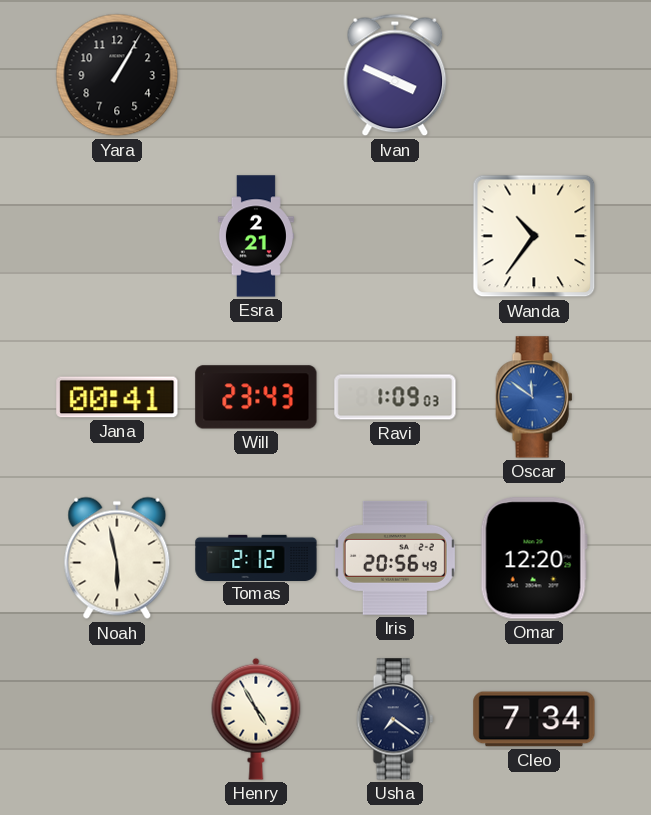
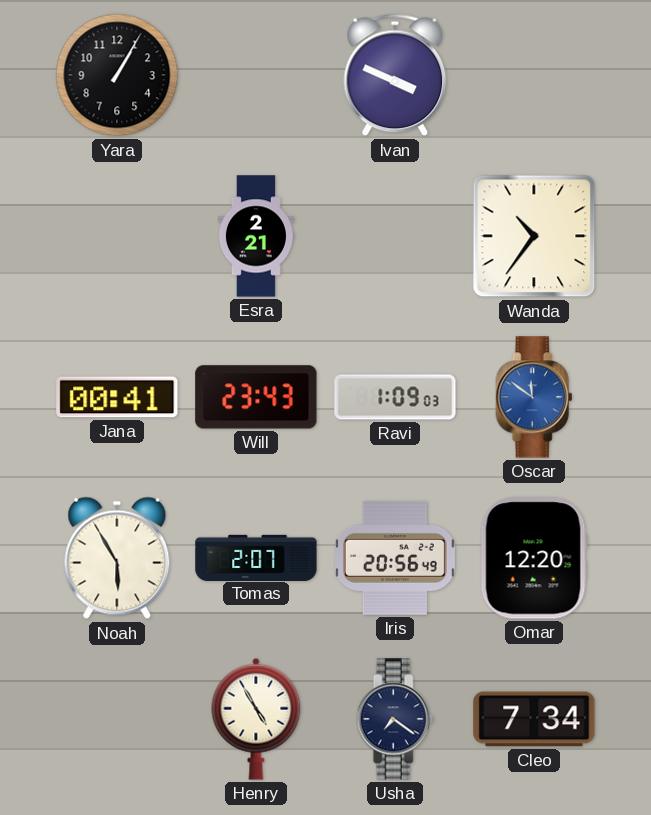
Noah: 5:58 -> 5:55 (117, 558)
Tomas: 2:12 -> 2:07 (256, 557)
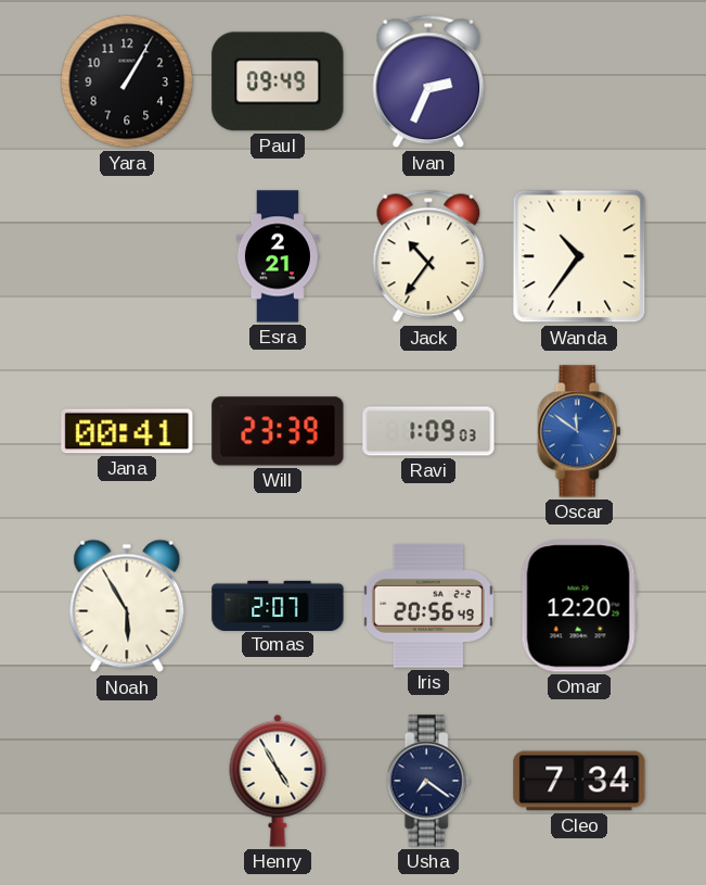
Paul: none -> 09:49 (278, 81)
Ivan: 3:49 -> 2:34 (428, 81)
Jack: none -> 10:36 (428, 256)
Will: 23:43 -> 23:39 (278, 431)
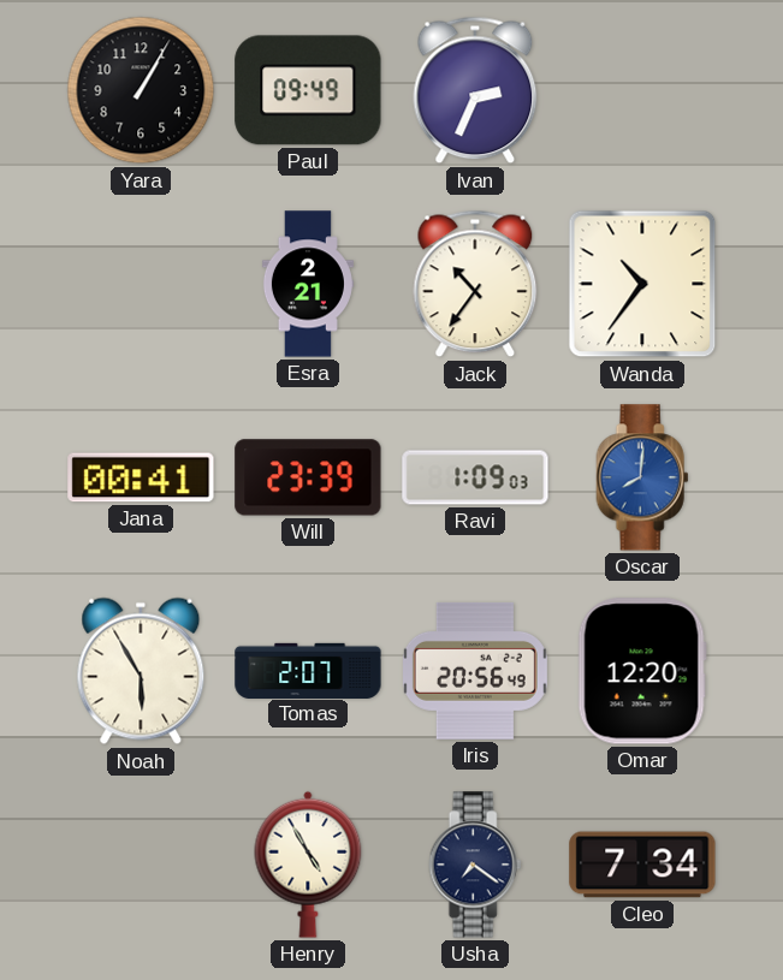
Oscar: 11:51 -> 8:01 (642, 477)
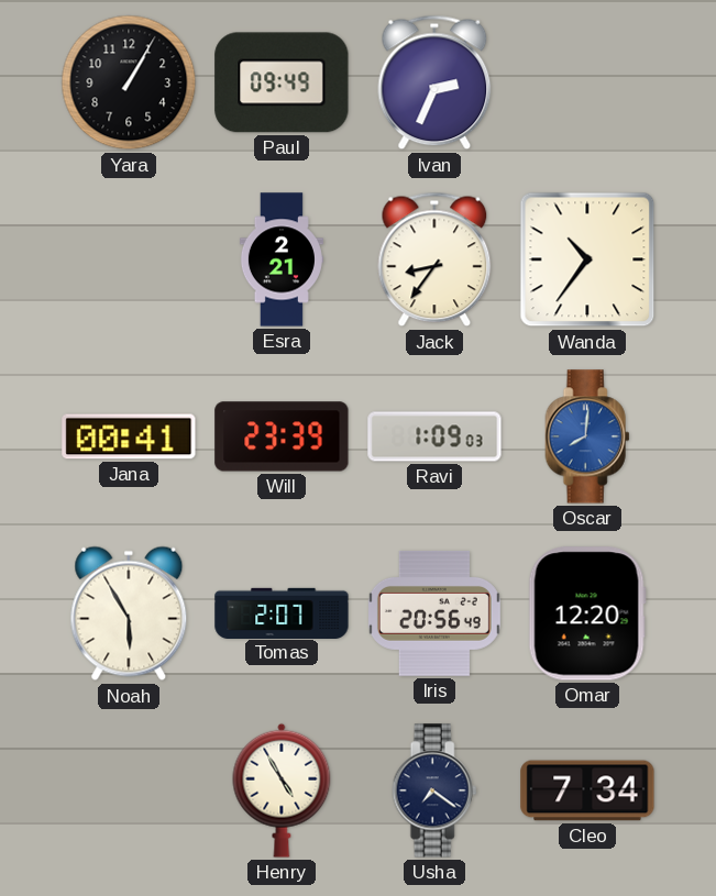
Jack: 10:36 -> 8:36 (434, 259)
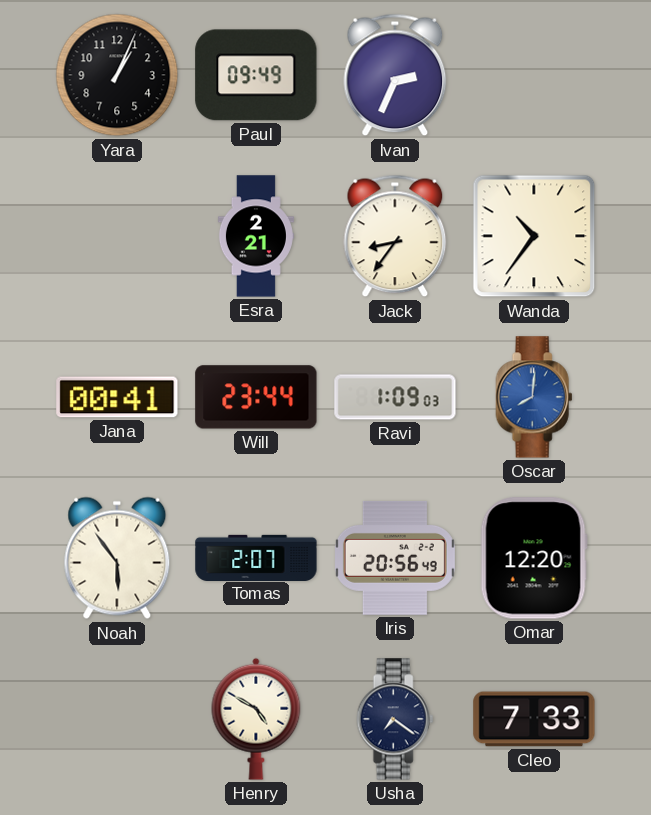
Yara: 1:05 -> 1:04 (117, 75)
Will: 23:39 -> 23:44 (256, 397)
Noah: 5:55 -> 5:54 (117, 558)
Henry: 4:55 -> 4:50 (256, 719)
Cleo: 7:34 -> 7:33 (534, 719)
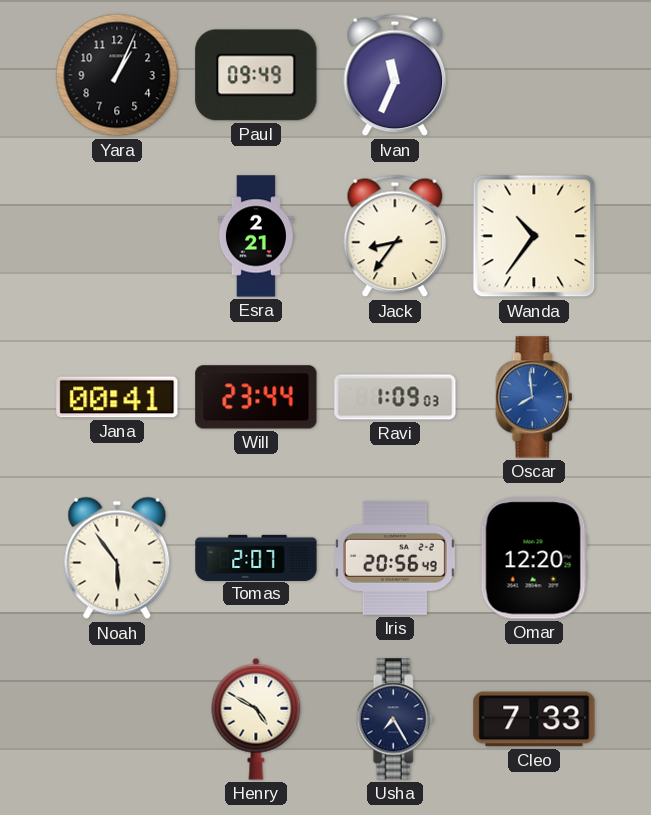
Ivan: 2:34 -> 11:34 (395, 75)
Oscar: 8:01 -> 7:59 (534, 397)
Usha: 7:21 -> 7:25 (395, 719)
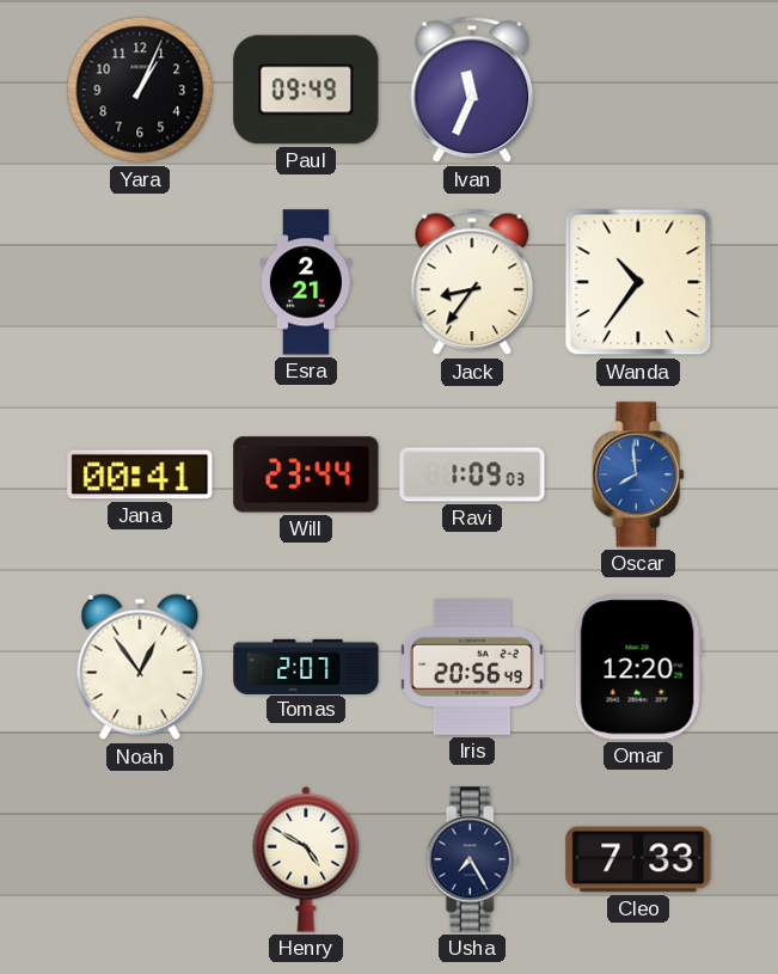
Noah: 5:54 -> 12:54 (140, 667)
